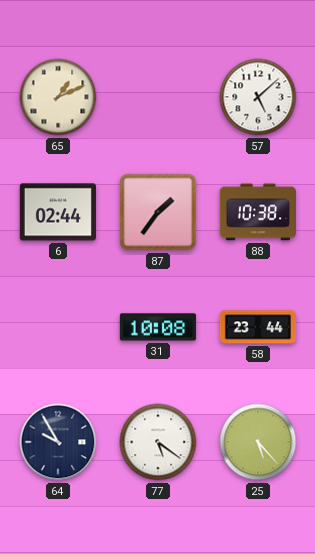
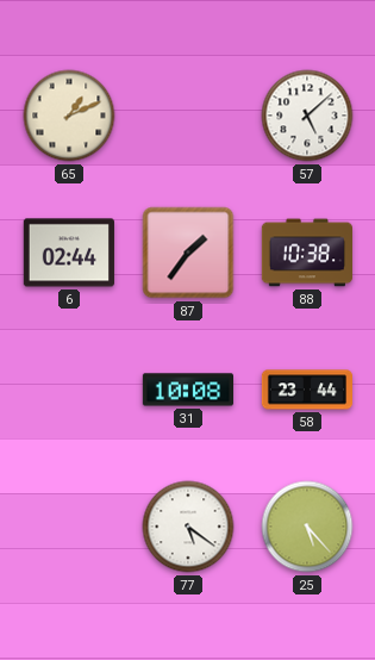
64: 9:55 -> none (58, 442)
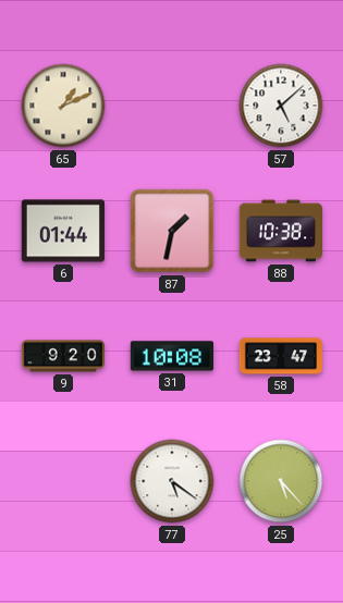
6: 02:44 -> 01:44 (62, 231)
87: 1:36 -> 1:32 (172, 231)
9: none -> 9:20 (62, 356)
58: 23:44 -> 23:47 (280, 356)
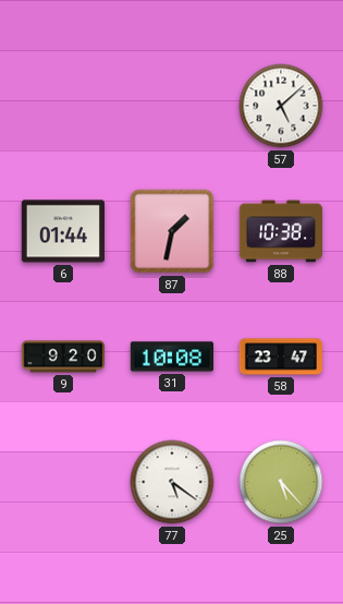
65: 1:11 -> none (63, 106)
